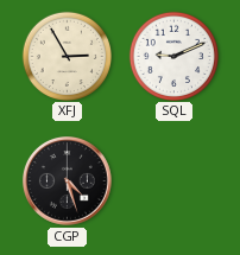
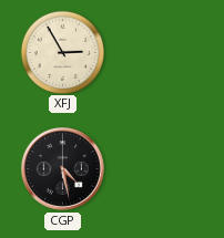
SQL: 9:11 -> none (173, 56)
CGP: 4:27 -> 4:28 (63, 169)
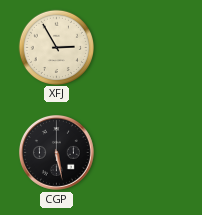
CGP: 4:28 -> 5:28 (57, 153)
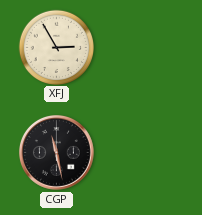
CGP: 5:28 -> 11:28 (57, 153)
